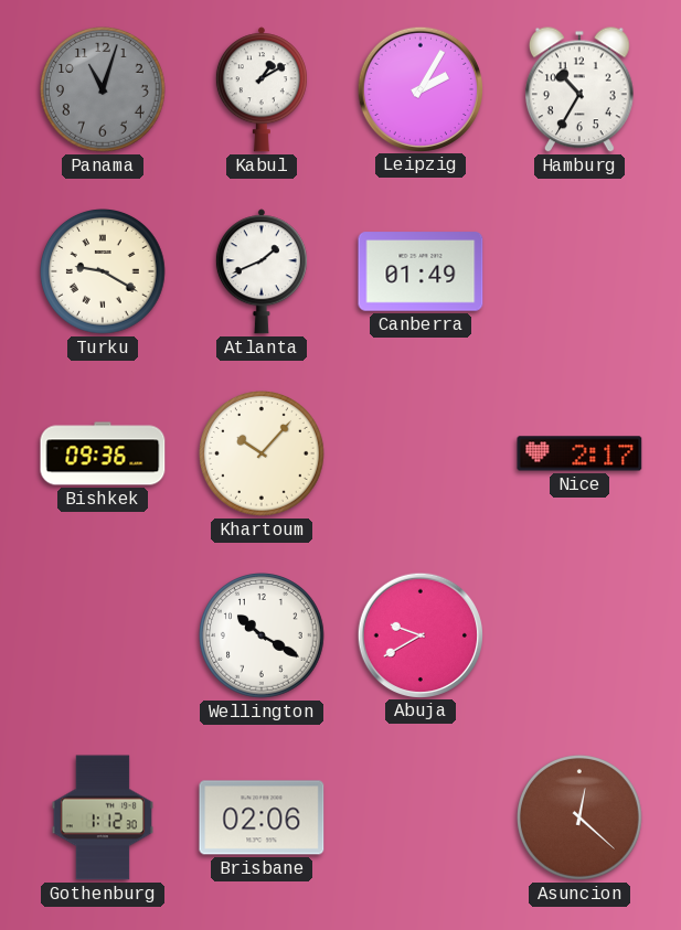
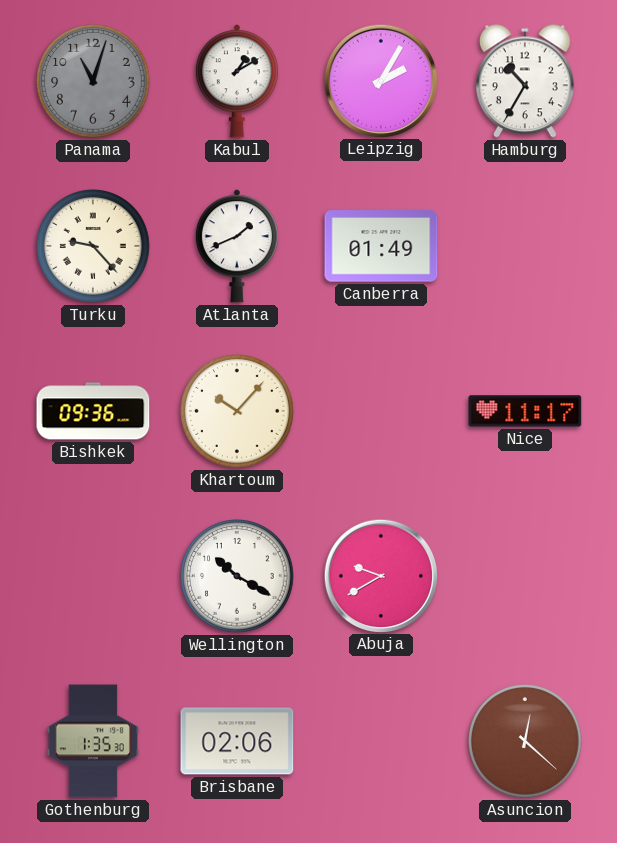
Turku: 9:20 -> 9:23 (94, 247)
Nice: 2:17 -> 11:17 (525, 411)
Gothenburg: 1:12 -> 1:35 (93, 741)
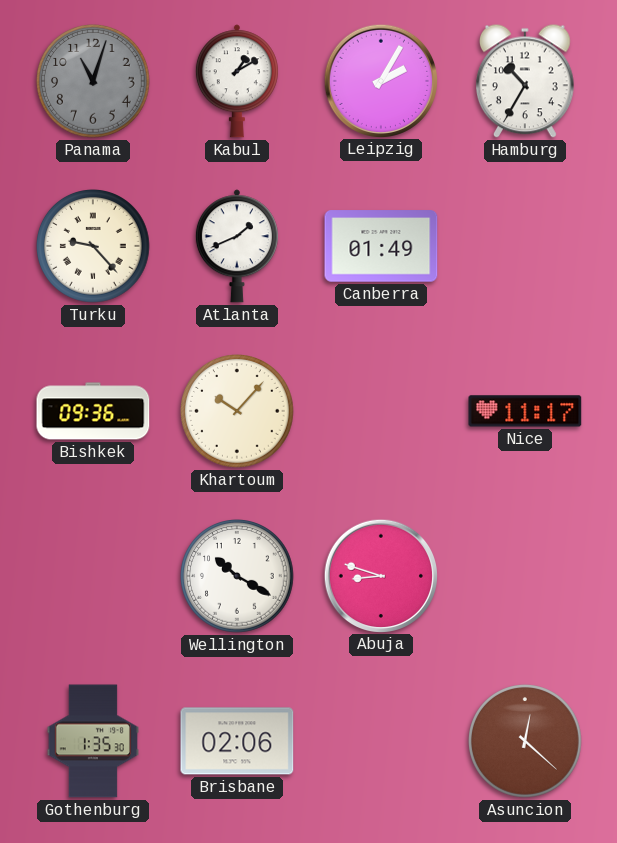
Abuja: 9:40 -> 8:48 (380, 575)
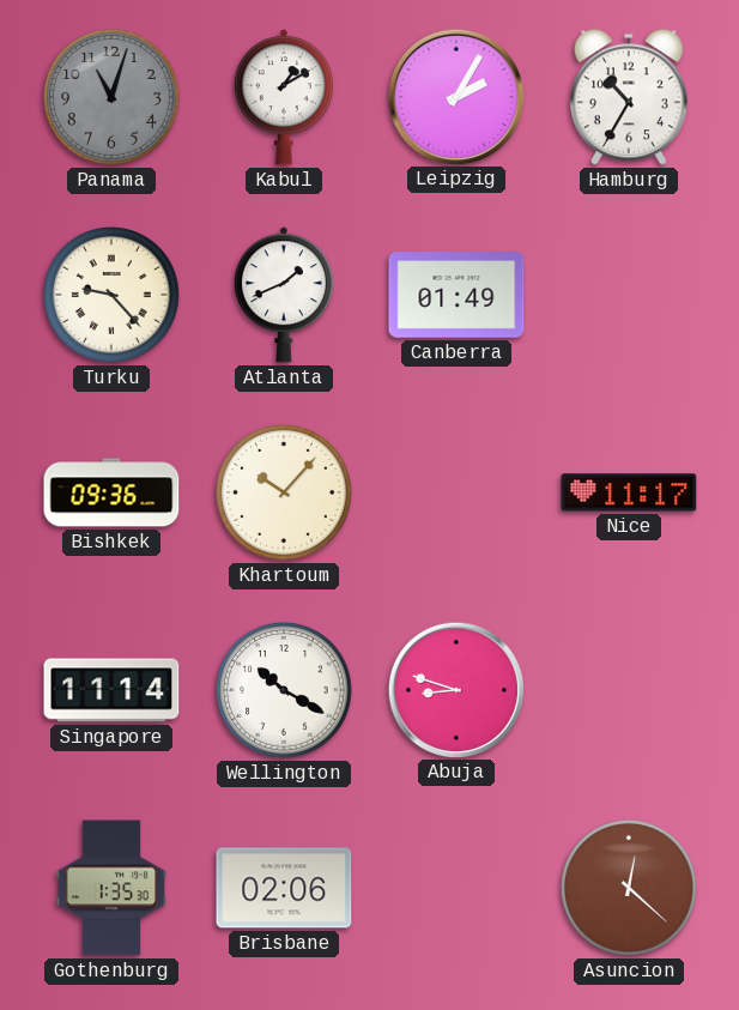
Singapore: none -> 11:14 (111, 690)
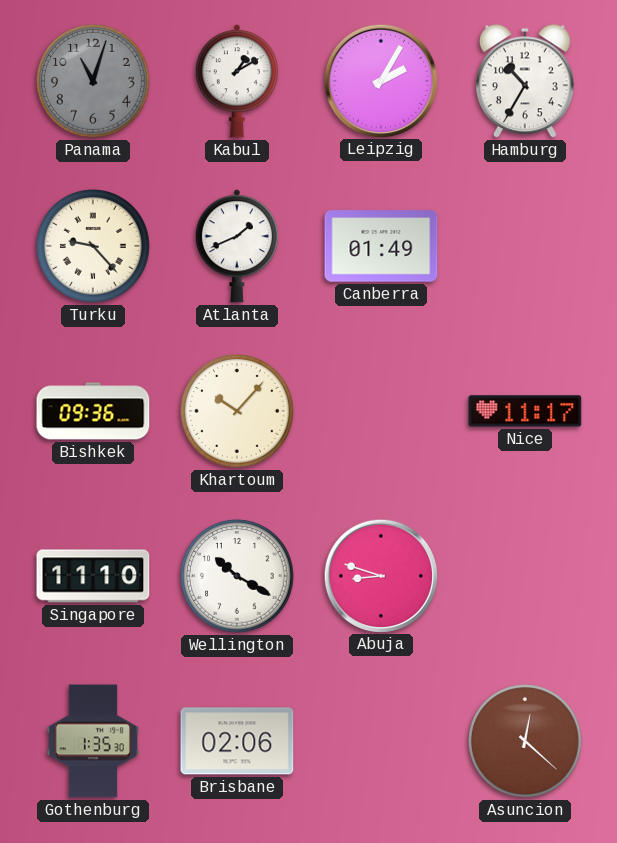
Singapore: 11:14 -> 11:10 (93, 576)
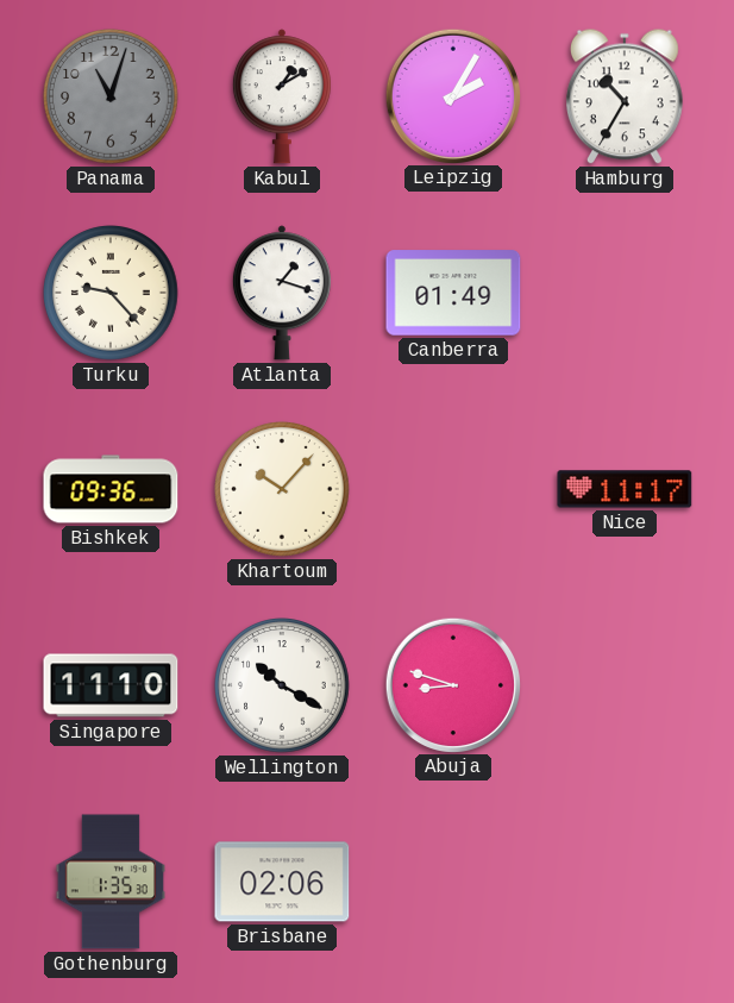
Atlanta: 1:41 -> 1:18 (282, 293)
Asuncion: 12:22 -> none (526, 742)
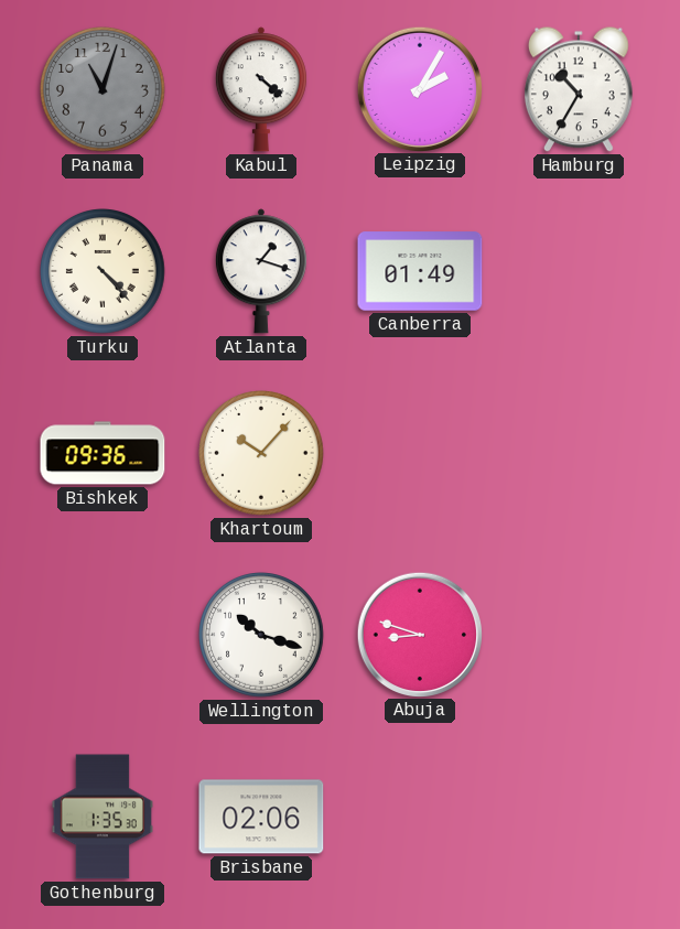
Kabul: 1:10 -> 4:22 (261, 89)
Turku: 9:23 -> 4:23 (104, 272)
Nice: 11:17 -> none (625, 489)
Singapore: 11:10 -> none (111, 685)
Wellington: 10:20 -> 10:18 (262, 636)
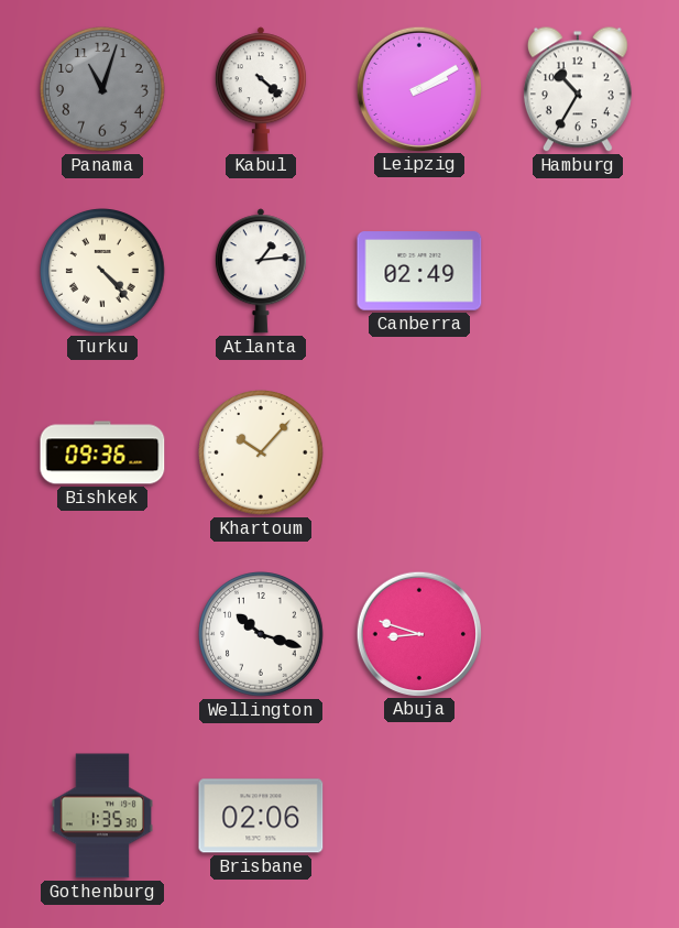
Leipzig: 2:05 -> 2:10 (418, 88)
Atlanta: 1:18 -> 1:14 (261, 271)
Canberra: 01:49 -> 02:49 (419, 271)
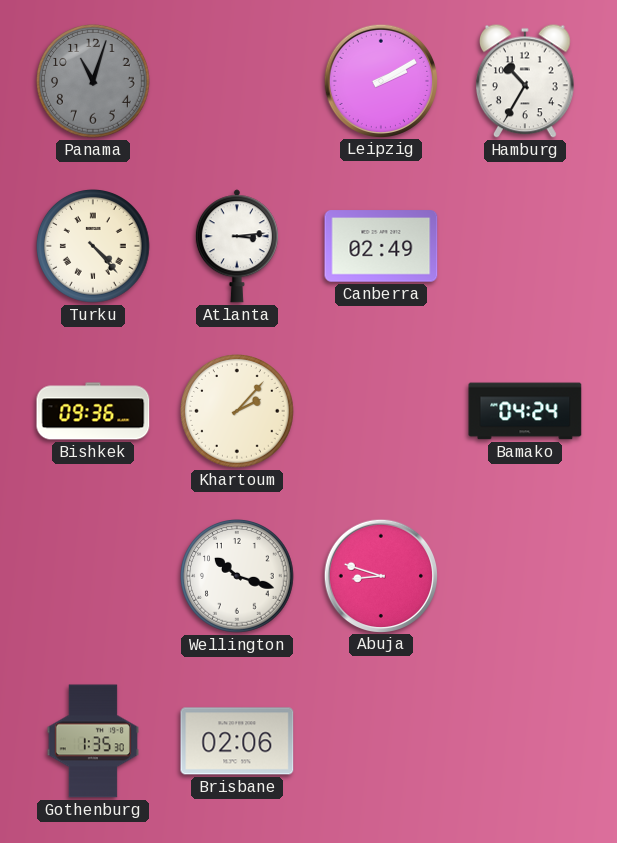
Kabul: 4:22 -> none (261, 89)
Atlanta: 1:14 -> 3:14 (237, 246)
Khartoum: 10:07 -> 2:07 (238, 412)
Bamako: none -> 04:24 (525, 411)
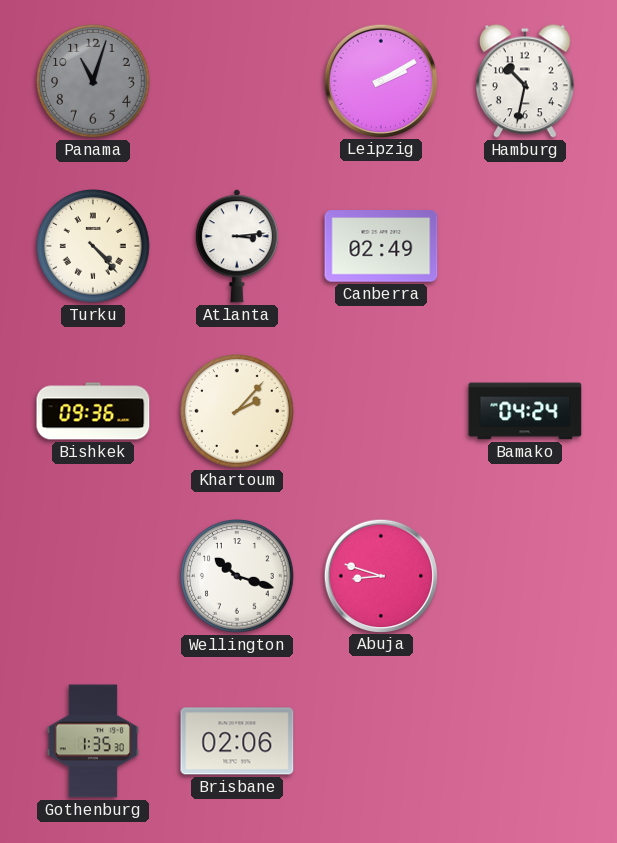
Hamburg: 10:35 -> 10:32 (526, 81)
